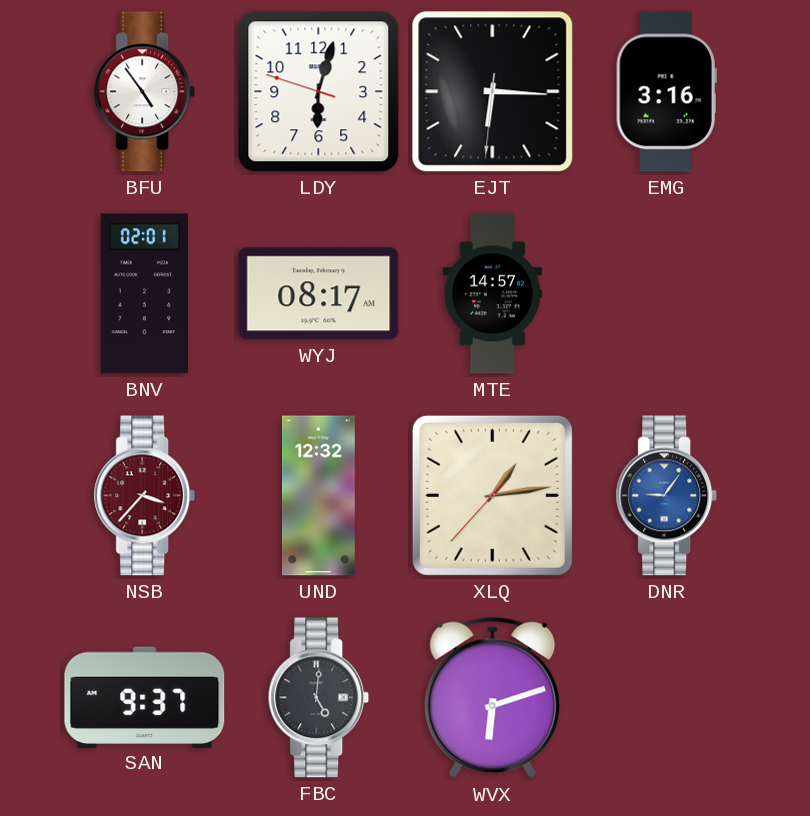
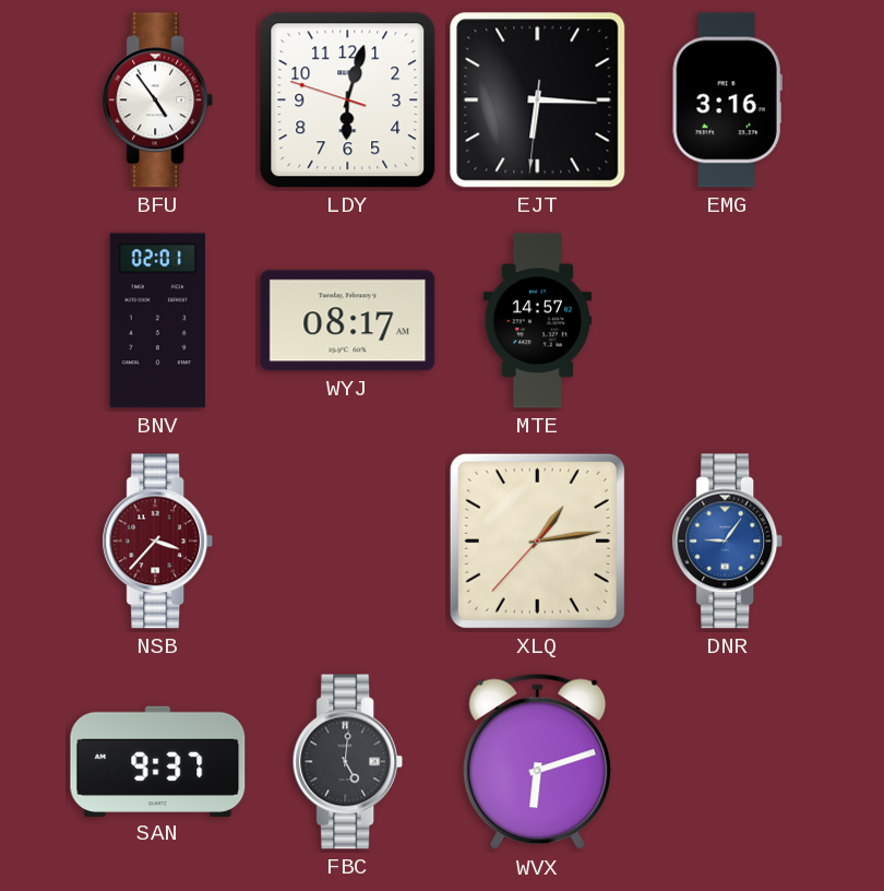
UND: 12:32 -> none (318, 496)
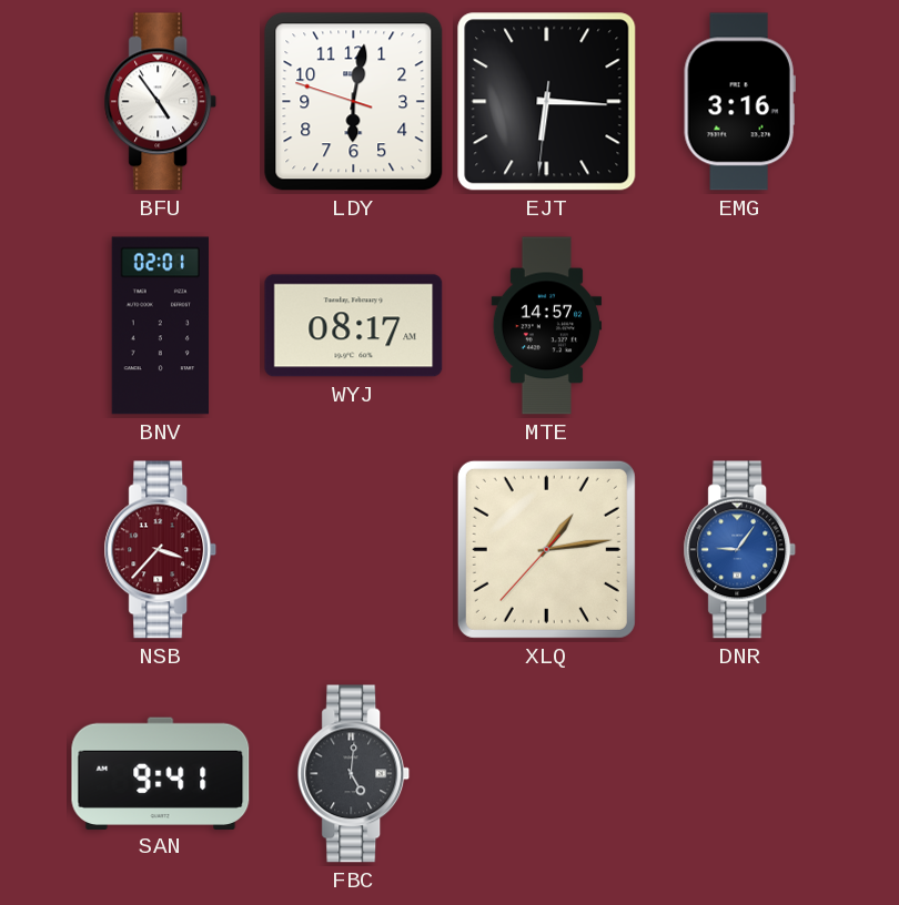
LDY: 6:02 -> 6:01 (354, 102)
SAN: 9:37 -> 9:41 (161, 773)
WVX: 6:12 -> none (538, 762)
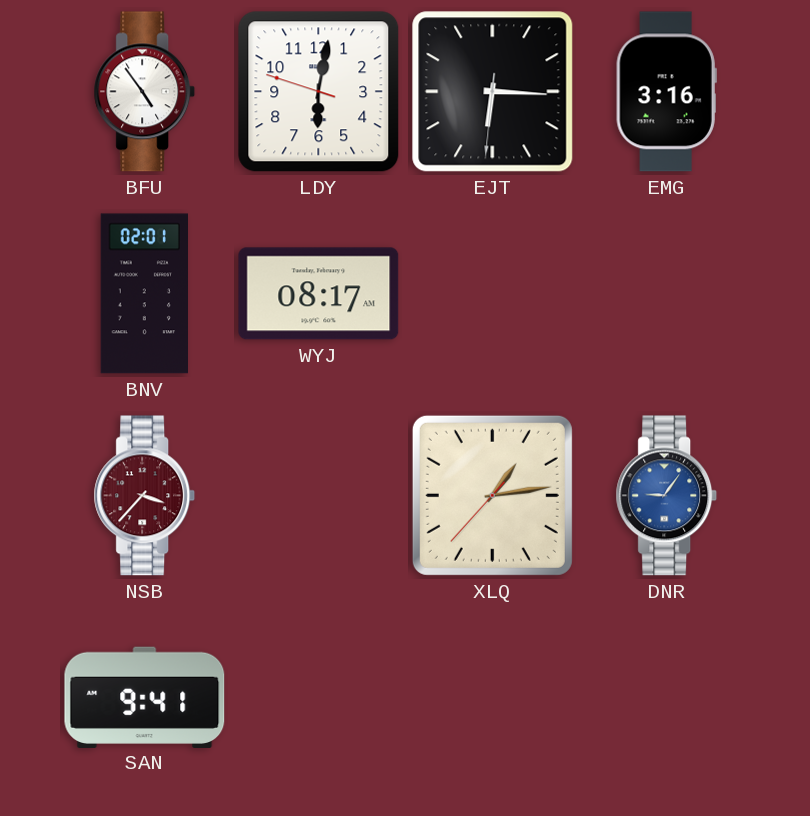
MTE: 14:57 -> none (547, 326)
FBC: 5:01 -> none (354, 774)
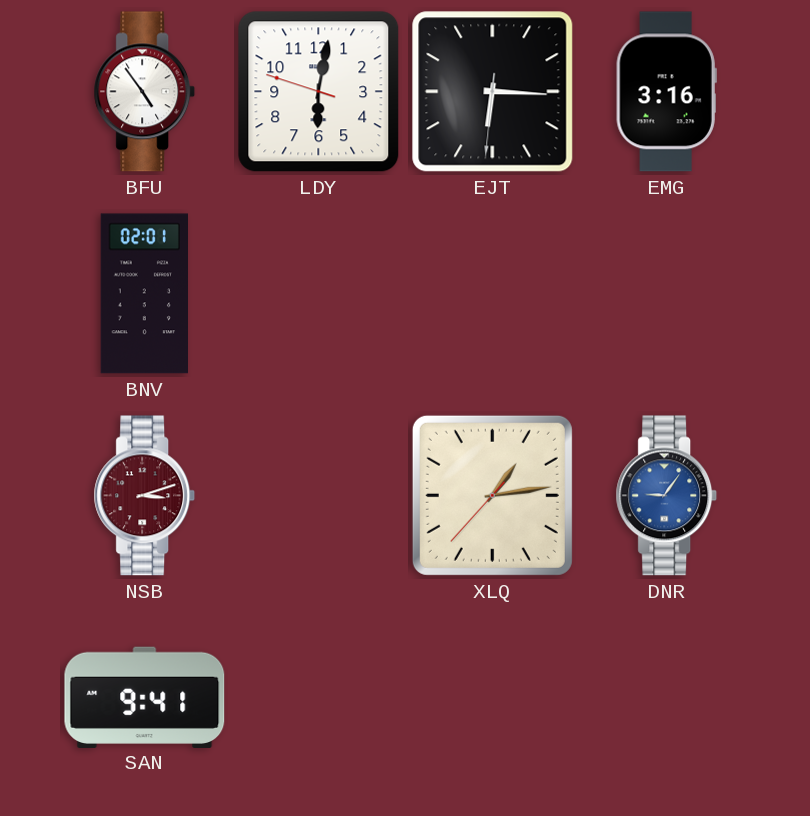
WYJ: 08:17 -> none (319, 294)
NSB: 3:37 -> 3:12 (145, 496)
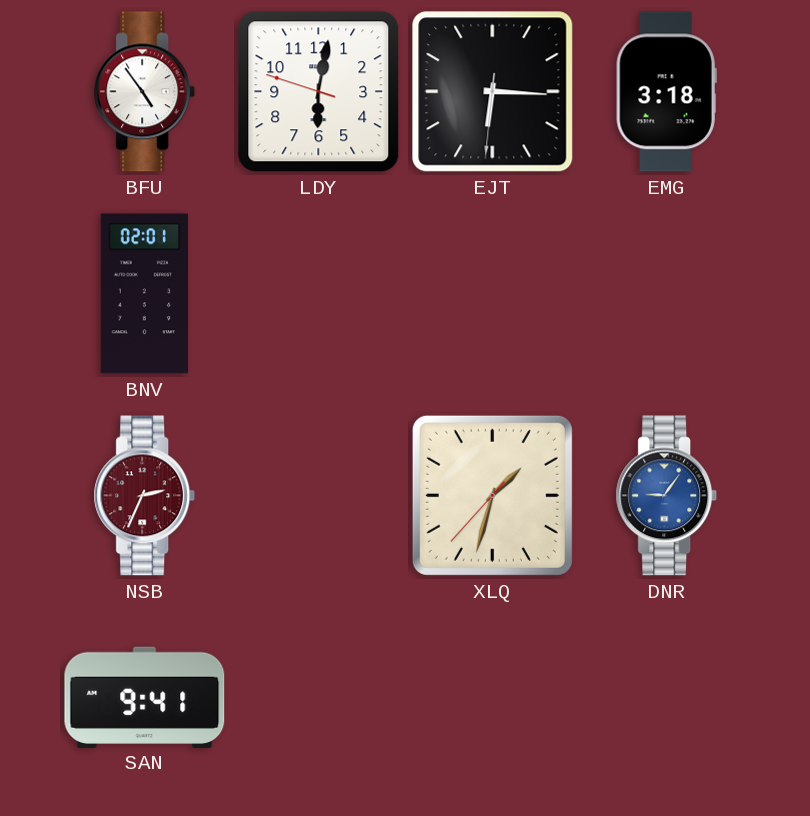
EMG: 3:16 -> 3:18 (666, 92)
NSB: 3:12 -> 2:34 (145, 496)
XLQ: 1:13 -> 1:32 (492, 495)
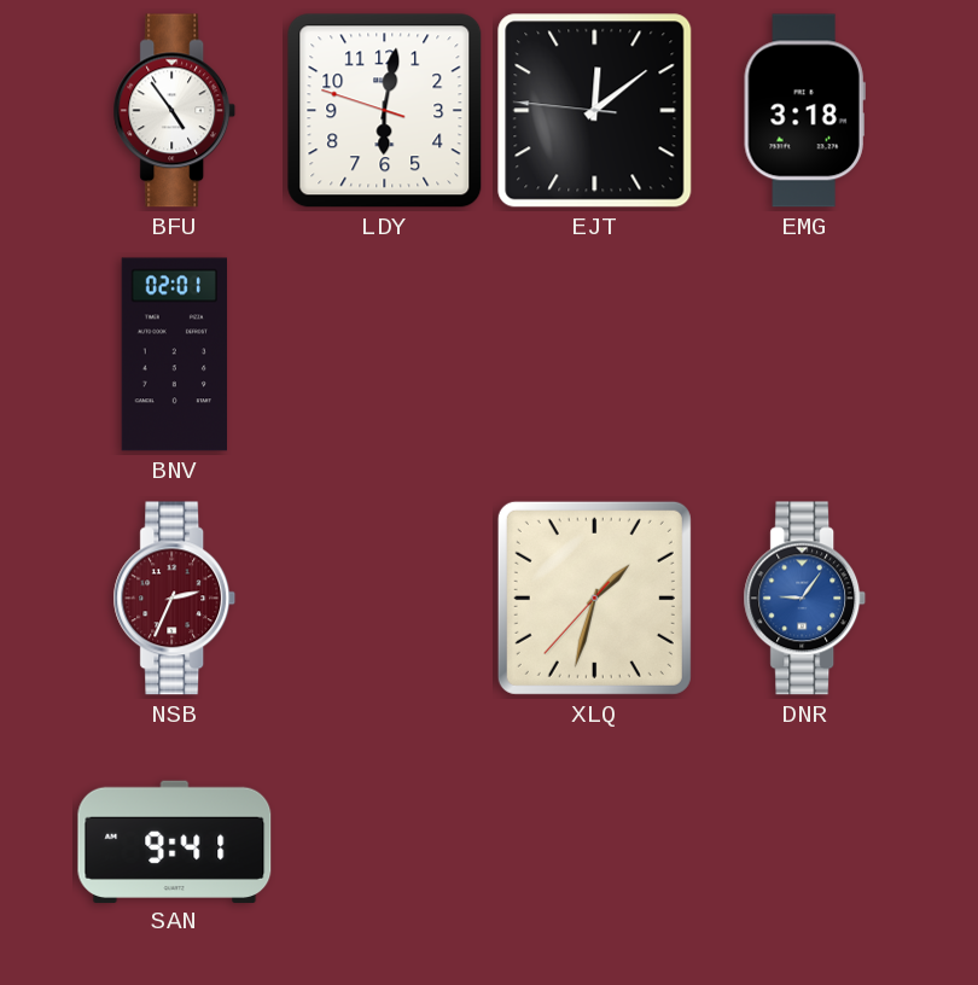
EJT: 6:15 -> 12:08 (595, 111)
